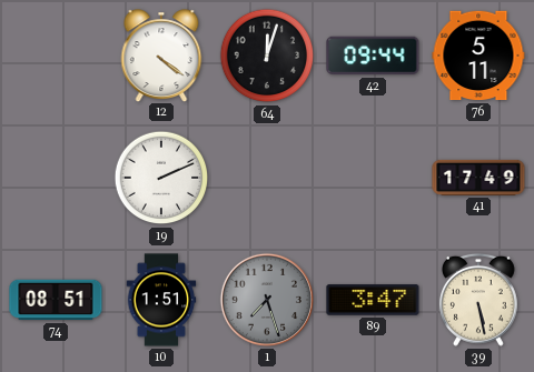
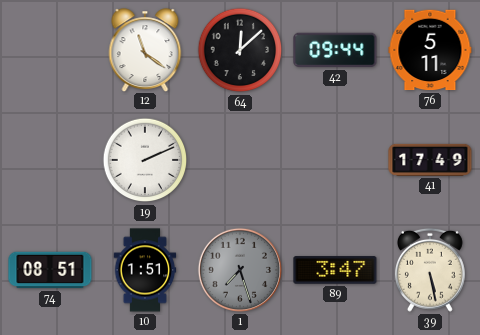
12: 4:21 -> 11:21 (145, 50)
64: 12:03 -> 12:08 (240, 50)
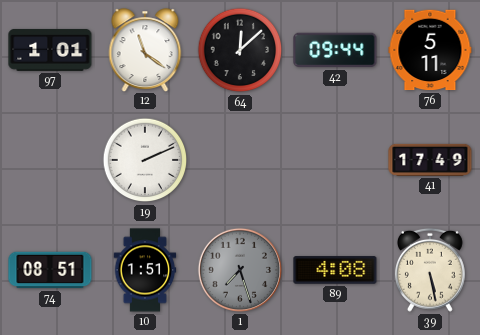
97: none -> 1:01 (50, 50)
89: 3:47 -> 4:08 (335, 270)
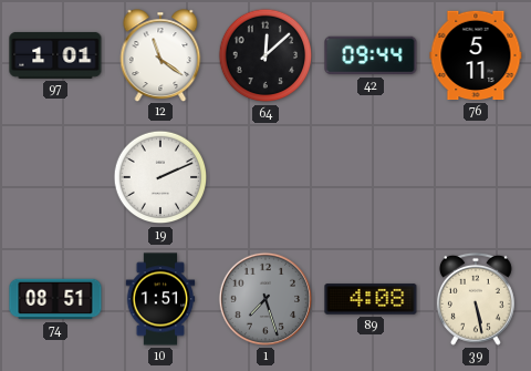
41: 17:49 -> none (430, 160)
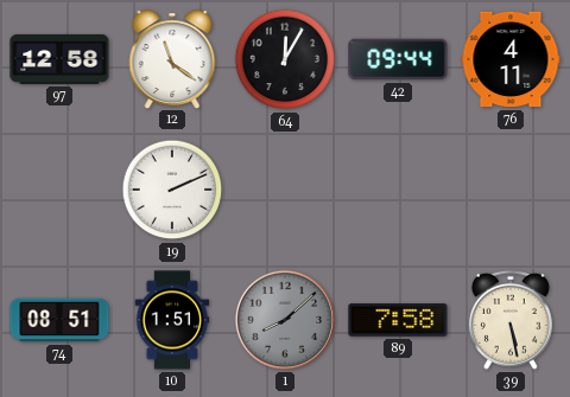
97: 1:01 -> 12:58 (59, 59)
64: 12:08 -> 12:05 (285, 59)
76: 5:11 -> 4:11 (511, 59)
1: 7:27 -> 8:08 (285, 320)
89: 4:08 -> 7:58 (398, 320)
